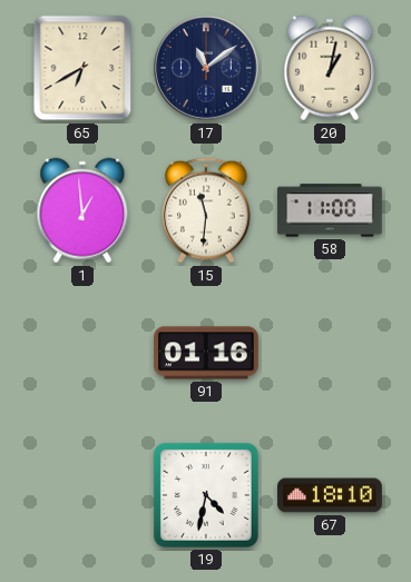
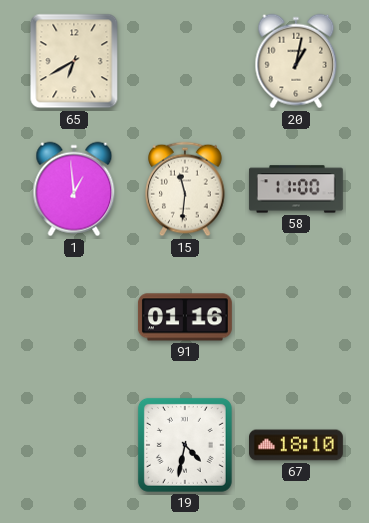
17: 11:09 -> none (207, 69)
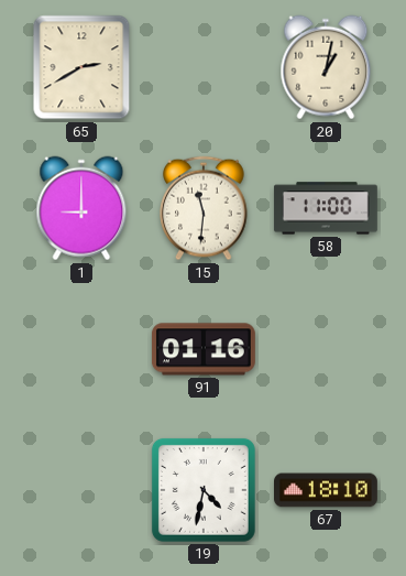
65: 6:40 -> 2:40 (81, 67)
1: 12:59 -> 9:00 (81, 208)
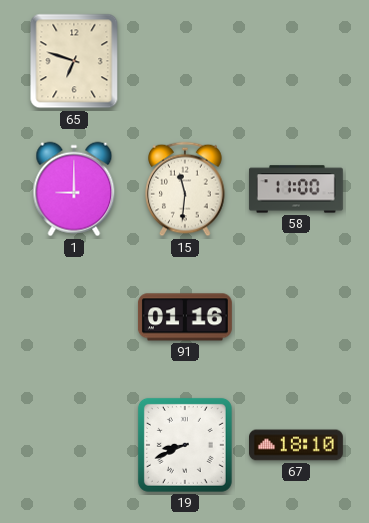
65: 2:40 -> 6:48 (74, 61)
20: 1:02 -> none (326, 67)
19: 4:32 -> 8:41 (185, 445)
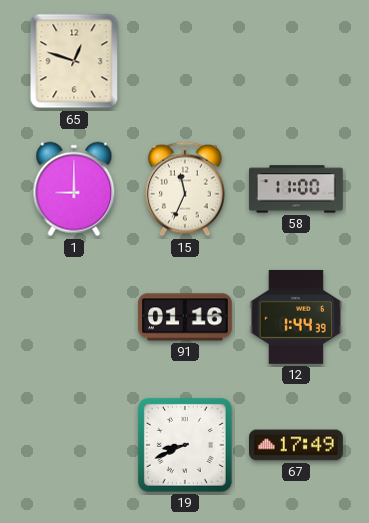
65: 6:48 -> 12:48 (74, 61)
15: 11:31 -> 11:34 (185, 189)
12: none -> 1:44 (296, 317)
67: 18:10 -> 17:49 (297, 445)
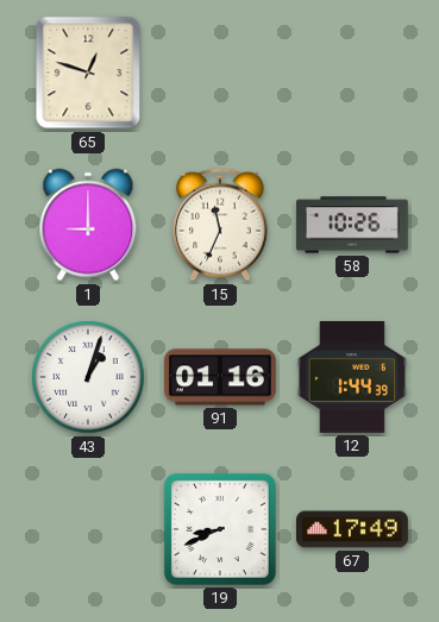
58: 11:00 -> 10:26 (352, 225)
43: none -> 1:03 (88, 377)
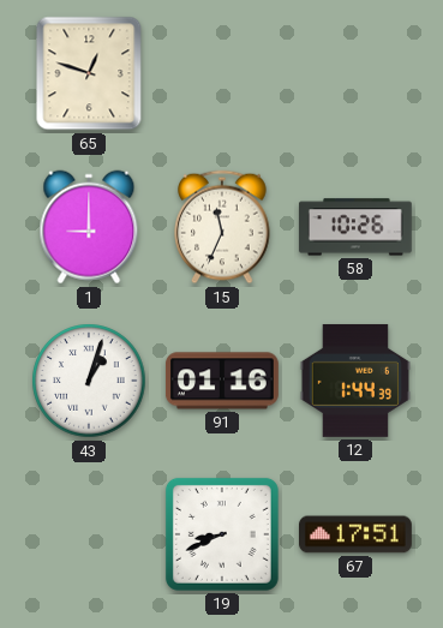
67: 17:49 -> 17:51 (357, 534)
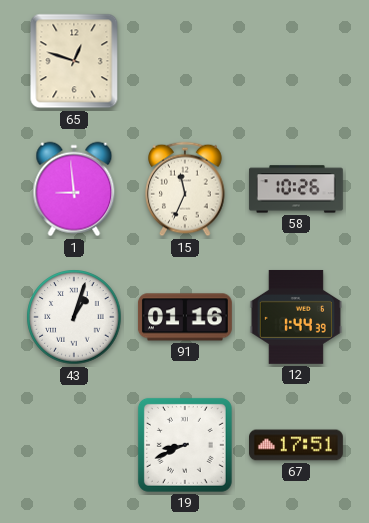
1: 9:00 -> 8:59 (74, 189)
